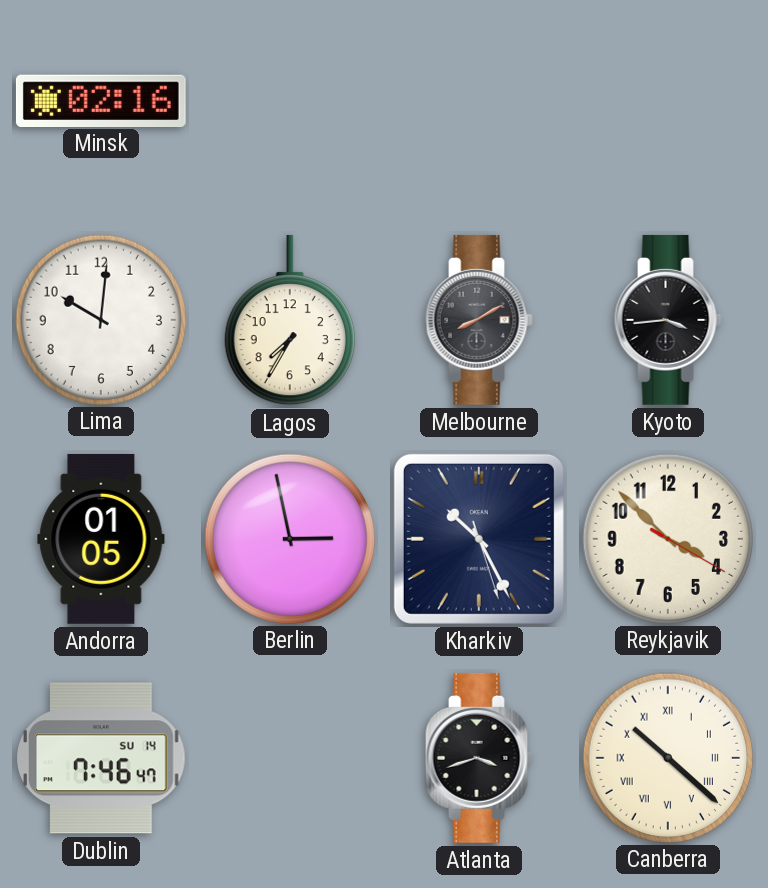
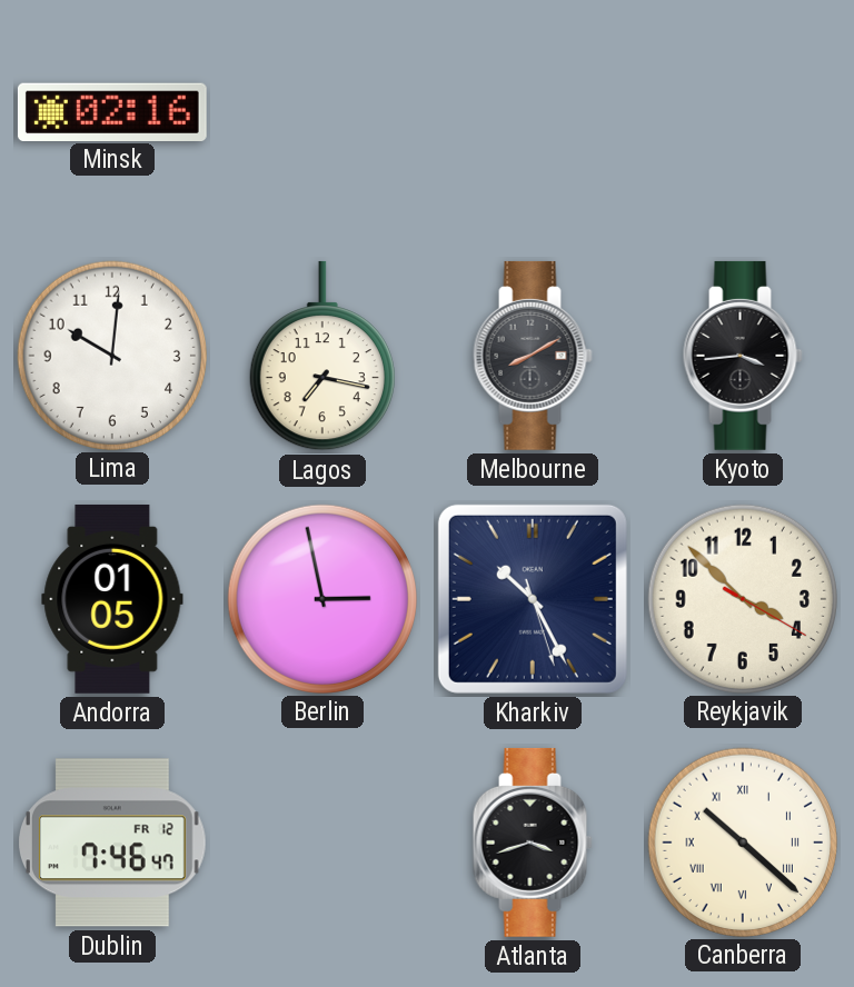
Lagos: 7:35 -> 7:17 (322, 356)
Dublin date: SU 14 -> FR 12 (113, 843)
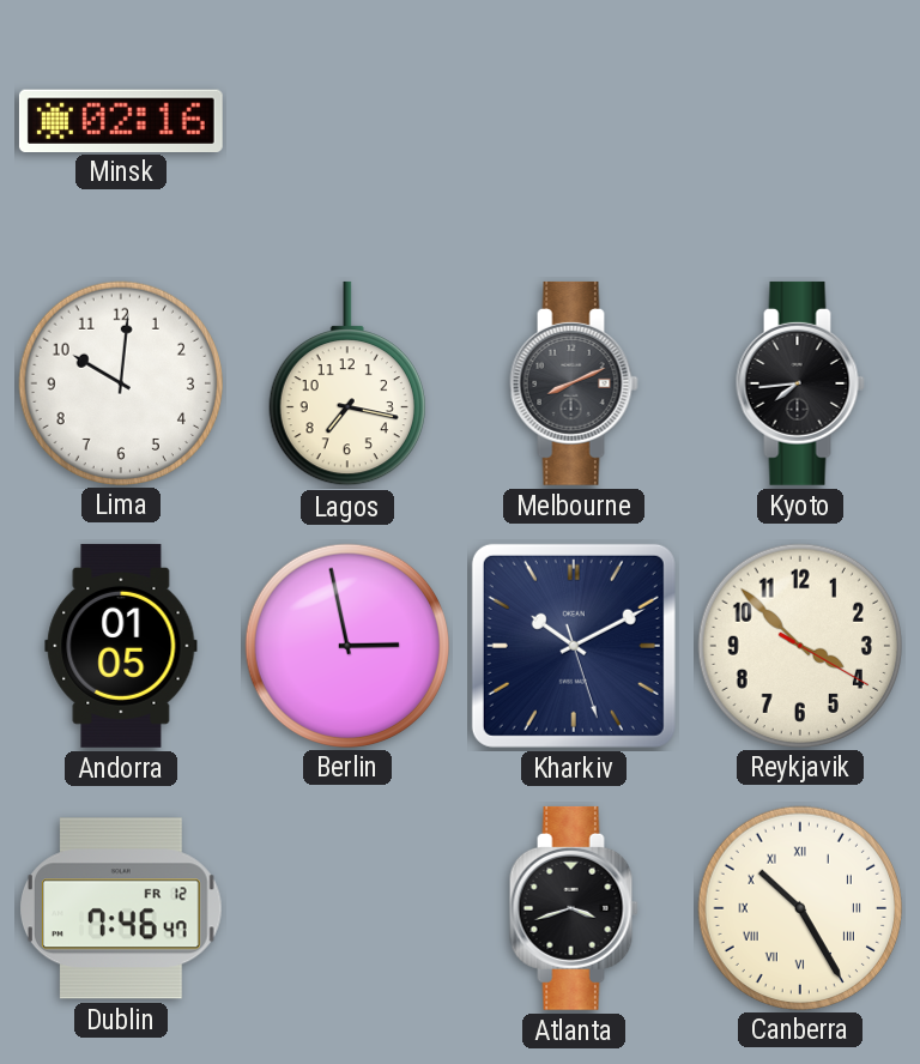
Melbourne: 8:10 -> 8:11 (574, 383)
Kyoto: 3:44 -> 7:44 (800, 383)
Kharkiv: 10:25 -> 10:10 (574, 646)
Canberra: 10:22 -> 10:25 (799, 907)
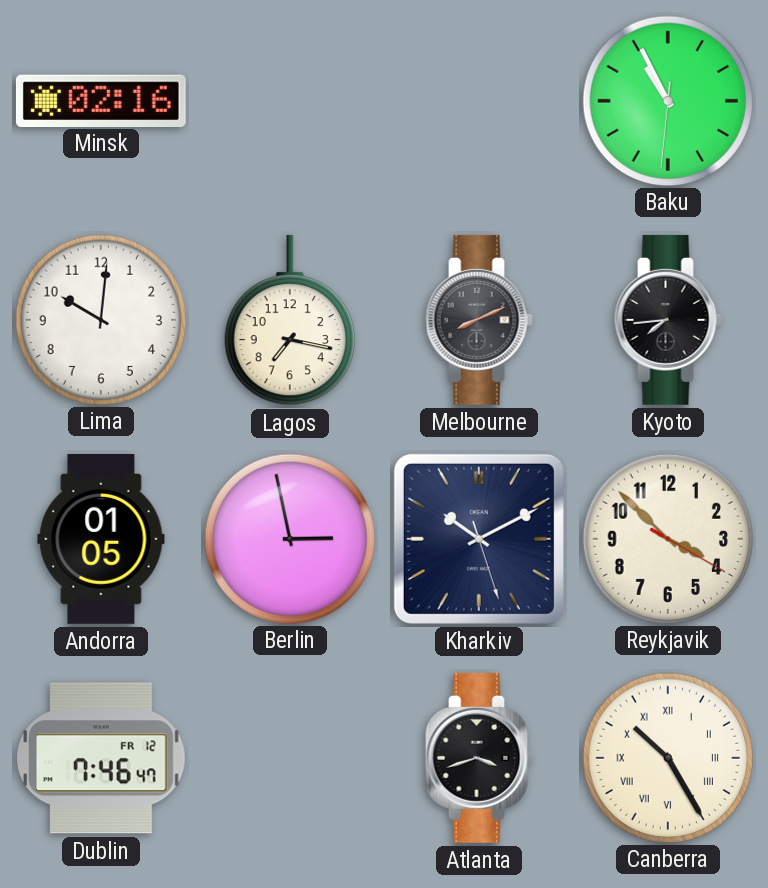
Baku: none -> 10:55 (667, 100)
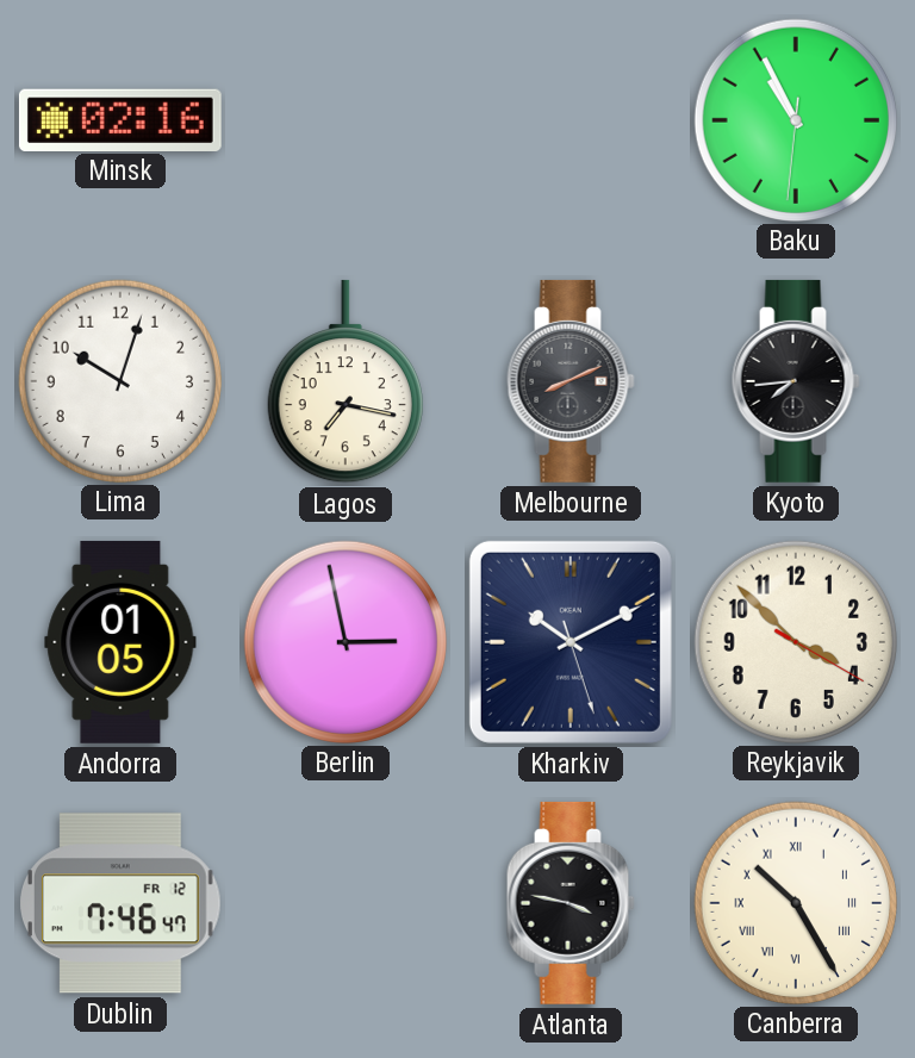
Lima: 10:01 -> 10:03 (119, 380)
Atlanta: 3:42 -> 3:47 (571, 903)
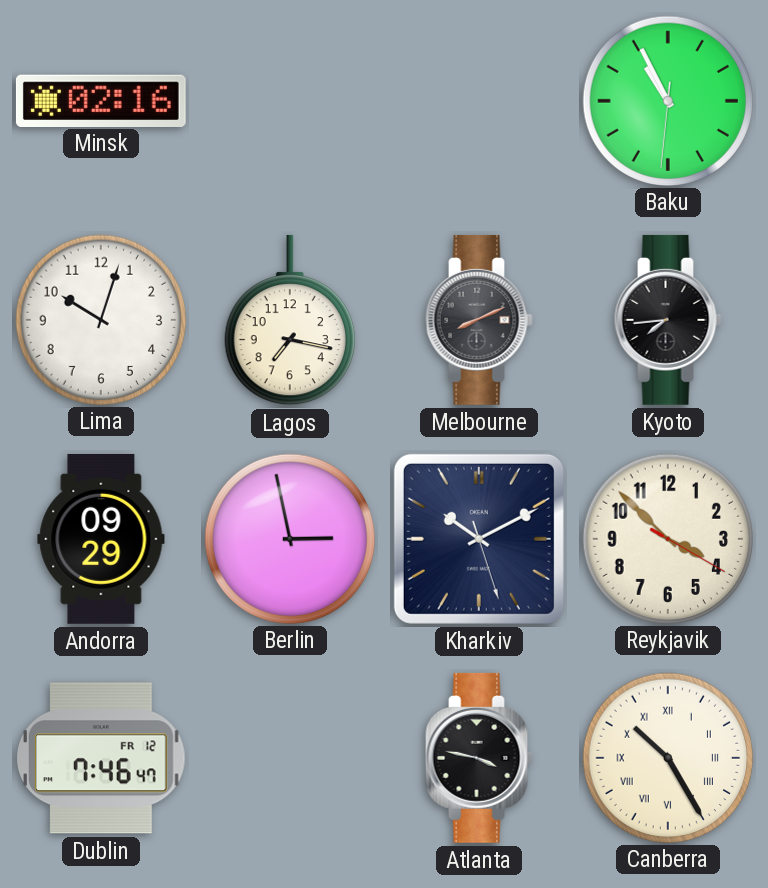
Andorra: 01:05 -> 09:29 (101, 539)
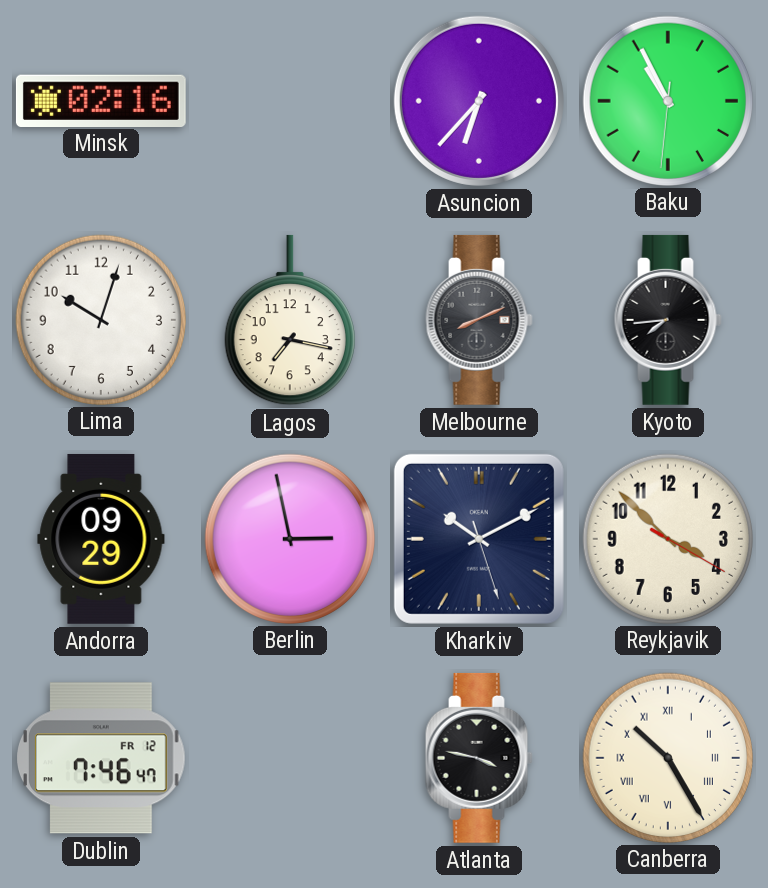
Asuncion: none -> 6:37 (479, 101)
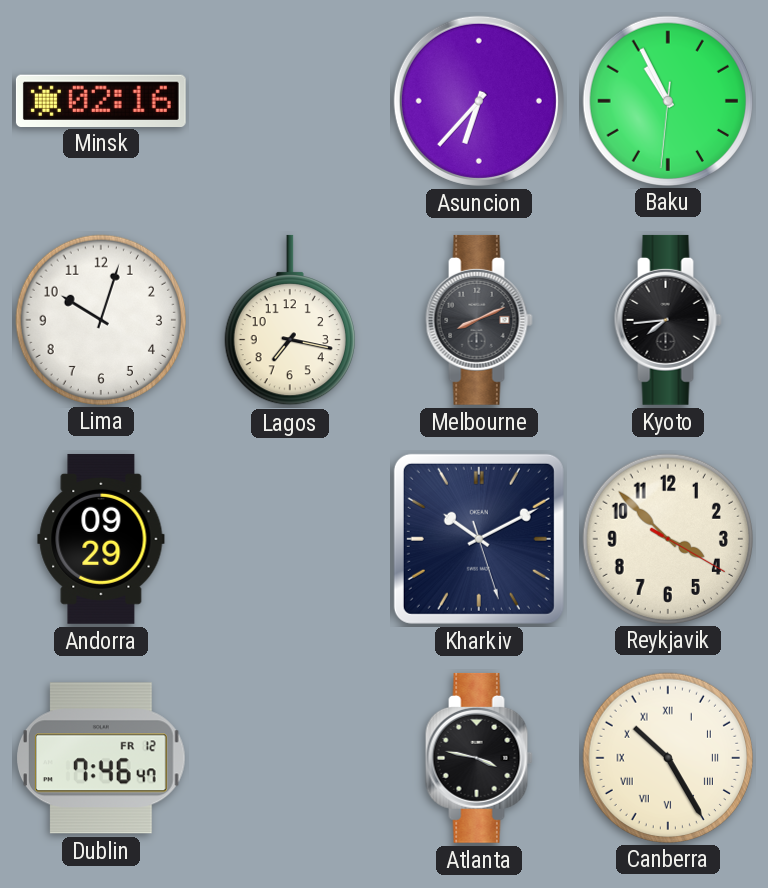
Berlin: 2:58 -> none (289, 538)
